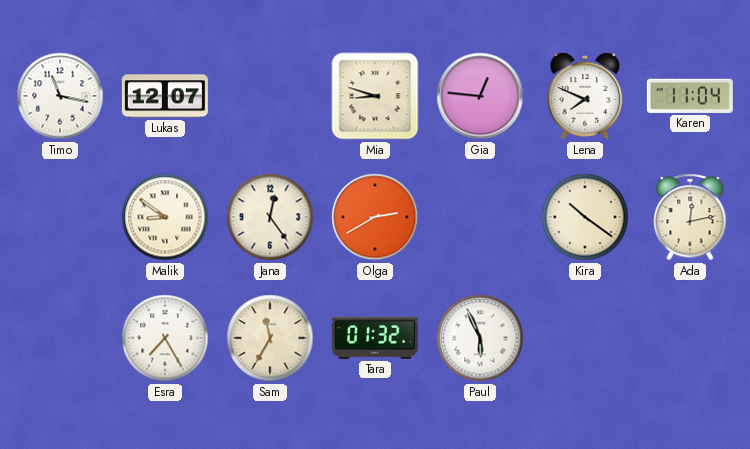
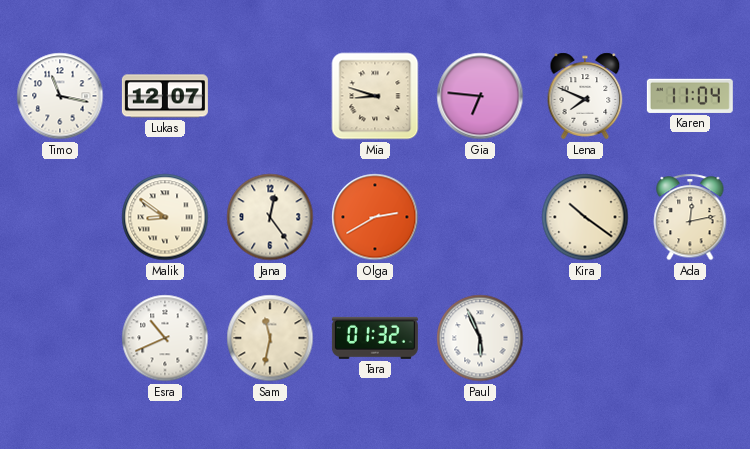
Gia: 12:46 -> 6:46 (480, 96)
Esra: 7:25 -> 10:41 (165, 338)
Sam: 11:35 -> 11:32 (270, 338)
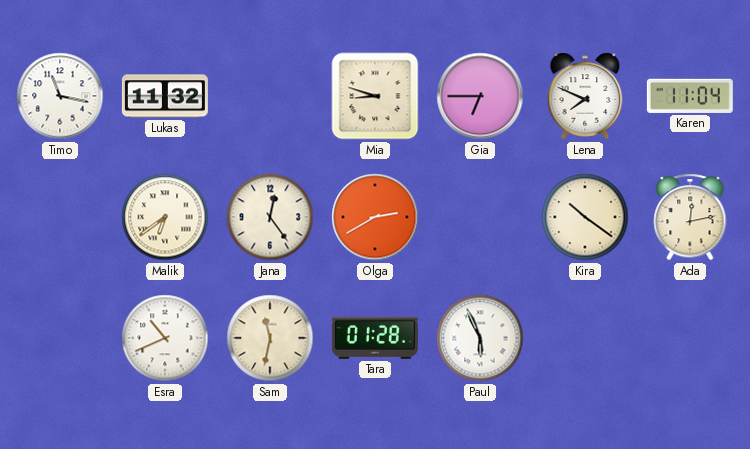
Lukas: 12:07 -> 11:32 (165, 96)
Gia: 6:46 -> 6:45 (480, 96)
Malik: 8:51 -> 6:39 (165, 217)
Tara: 01:32 -> 01:28 (375, 338)
